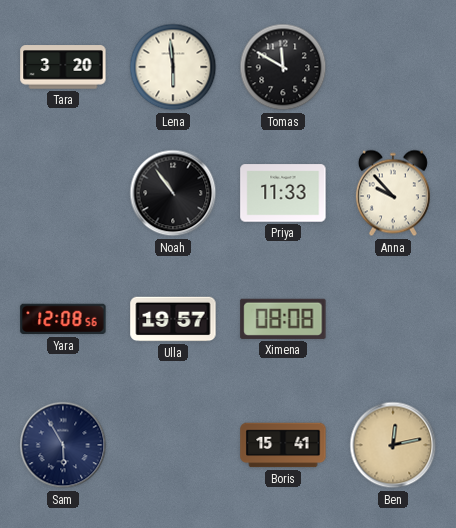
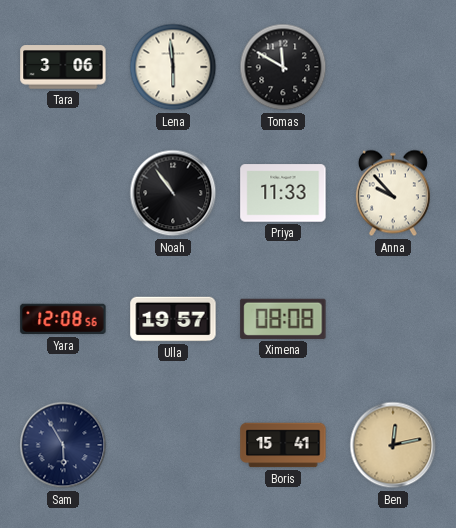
Tara: 3:20 -> 3:06 (63, 67)
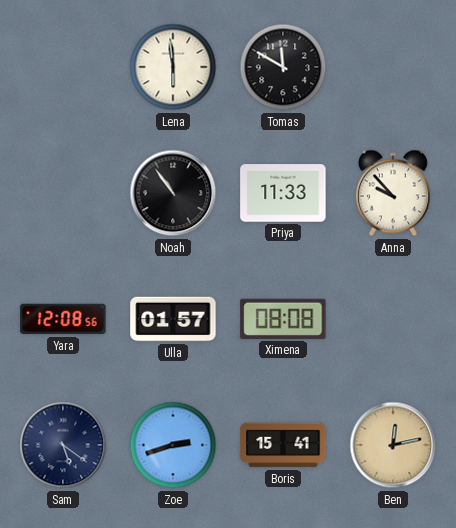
Tara: 3:06 -> none (63, 67)
Ulla: 19:57 -> 01:57 (173, 319)
Sam: 5:55 -> 5:21 (63, 445)
Zoe: none -> 2:42 (173, 445)
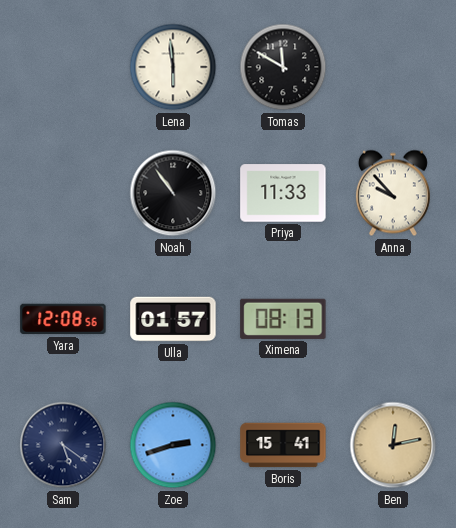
Ximena: 08:08 -> 08:13 (283, 319)
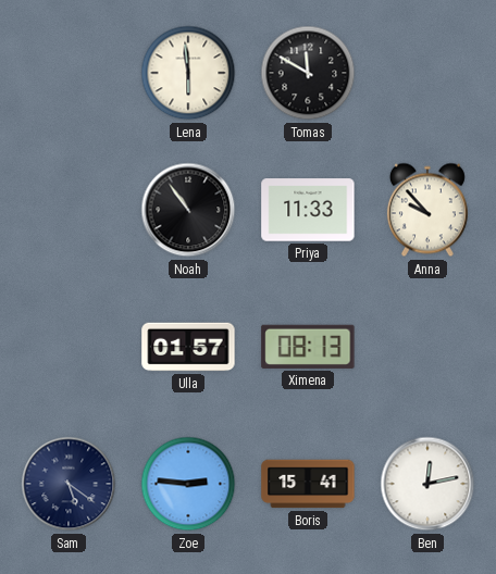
Yara: 12:08 -> none (63, 319)
Zoe: 2:42 -> 2:46 (188, 484)
Ben dial: champagne -> white (427, 484)
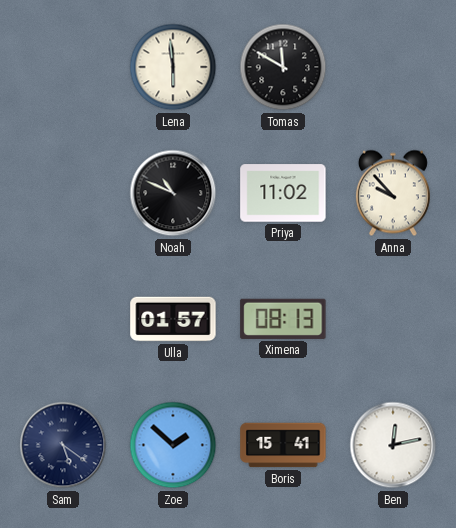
Noah: 10:54 -> 10:49 (173, 193)
Priya: 11:33 -> 11:02 (283, 193)
Zoe: 2:46 -> 1:52 (173, 445)
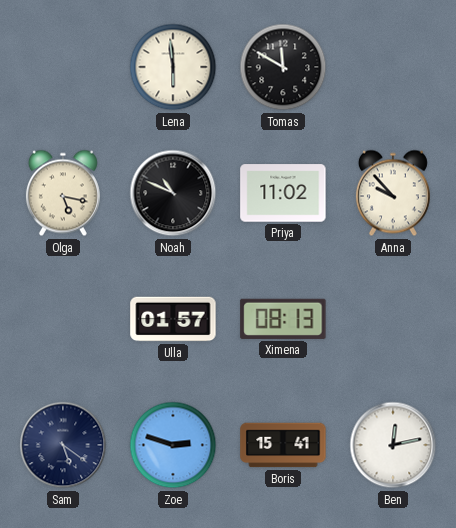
Olga: none -> 5:17 (63, 193)
Zoe: 1:52 -> 2:48 (173, 445)
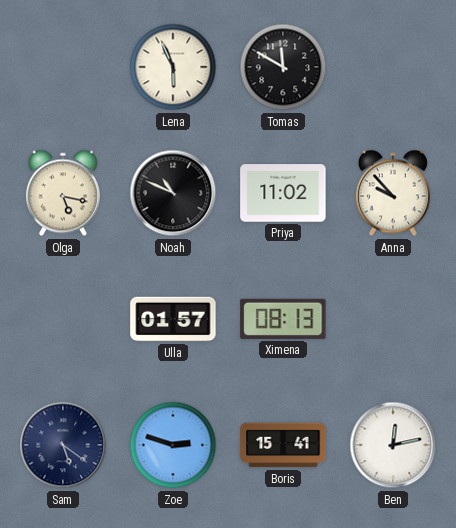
Lena: 5:59 -> 5:56 (173, 67)
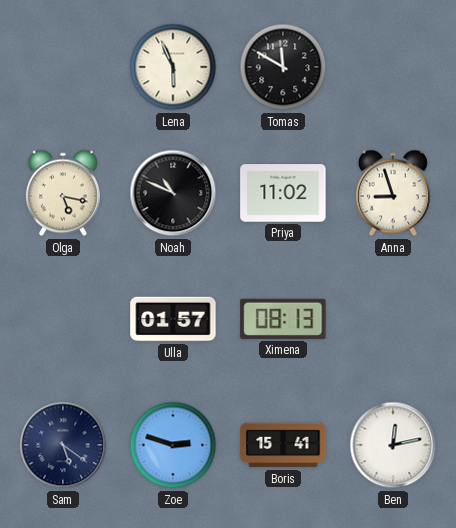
Anna: 9:53 -> 8:57 (393, 193)
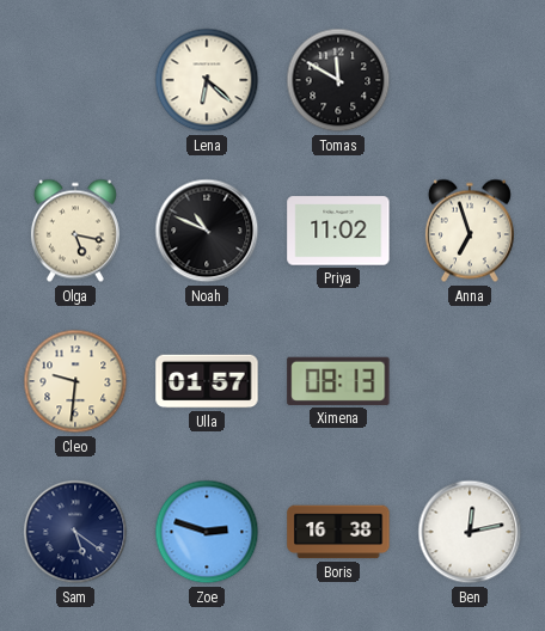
Lena: 5:56 -> 6:22 (207, 80)
Anna: 8:57 -> 6:57 (470, 231)
Cleo: none -> 9:31 (75, 381)
Boris: 15:41 -> 16:38 (338, 532)
